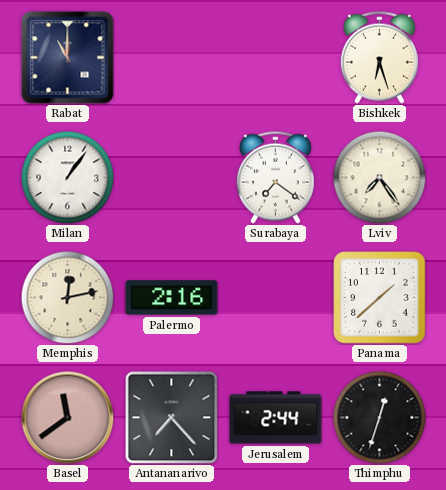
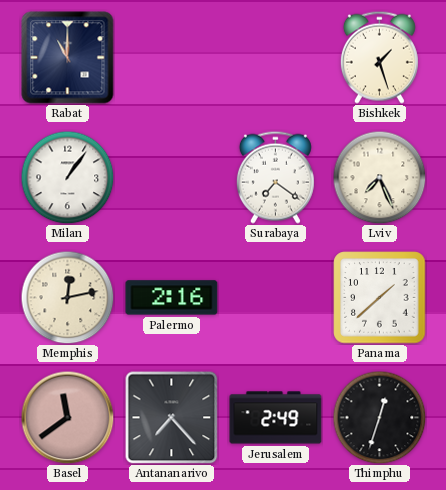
Bishkek: 6:27 -> 1:27 (379, 57)
Lviv: 7:24 -> 7:26 (379, 177)
Jerusalem: 2:44 -> 2:49 (276, 418)
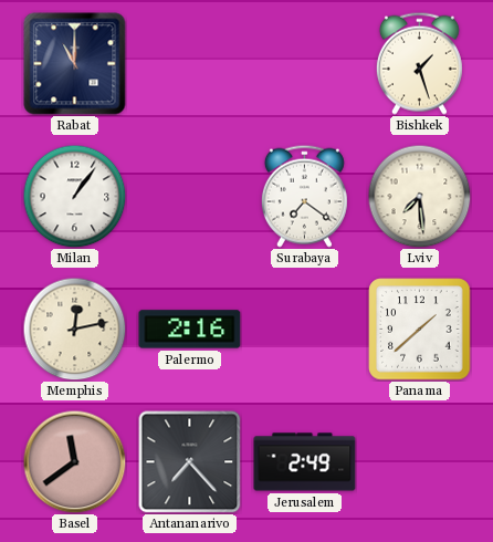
Lviv: 7:26 -> 7:29 (419, 196)
Thimphu: 12:33 -> none (379, 417)
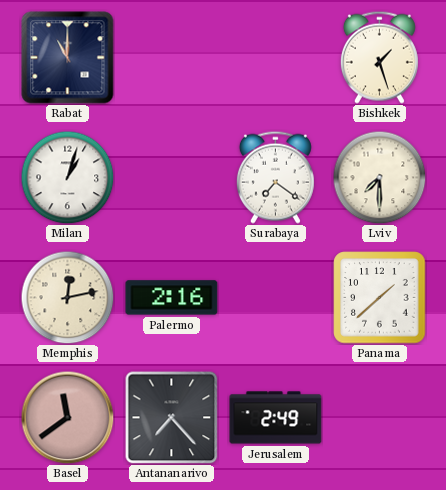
Milan: 1:06 -> 1:03 (67, 177)
Lviv: 7:29 -> 7:30 (379, 177)
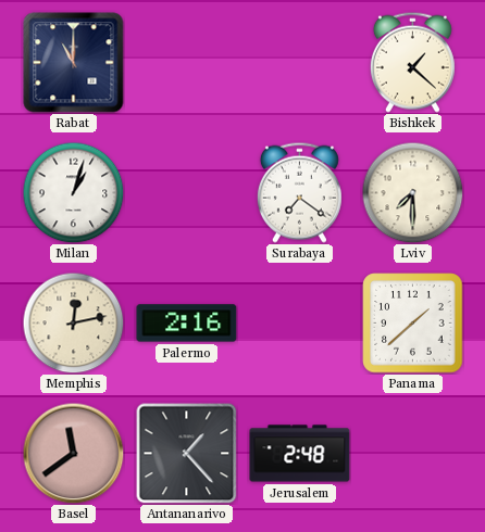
Bishkek: 1:27 -> 1:22 (412, 62)
Antananarivo: 7:23 -> 1:23 (186, 453)
Jerusalem: 2:49 -> 2:48 (300, 454)
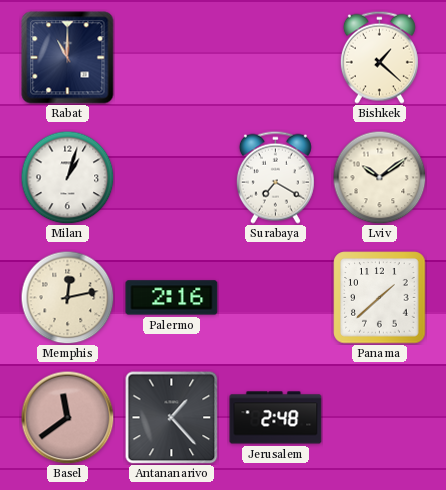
Surabaya: 7:21 -> 7:20 (275, 177)
Lviv: 7:30 -> 10:09 (379, 177)
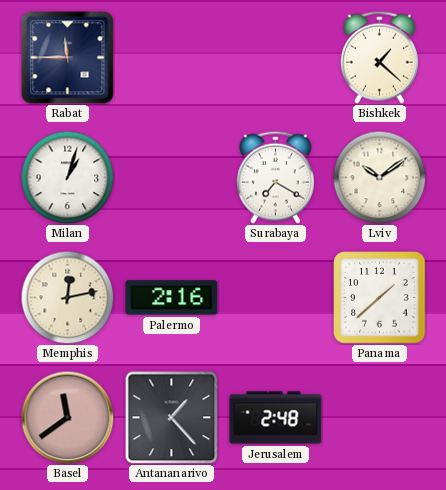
Rabat: 11:00 -> 11:45 (68, 58)
